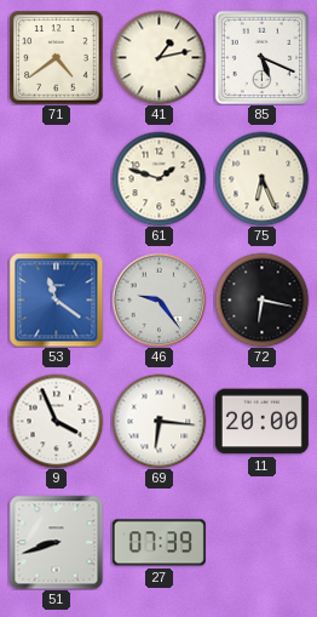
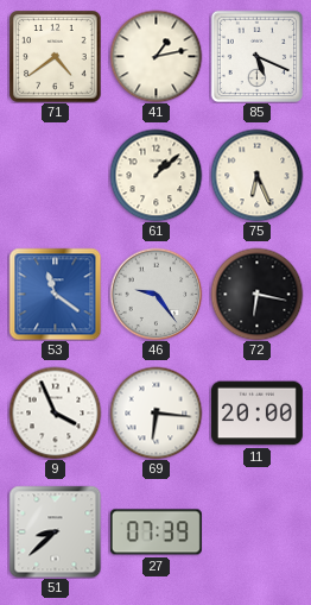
61: 1:48 -> 1:08 (155, 175)
51: 8:42 -> 8:38 (55, 531)
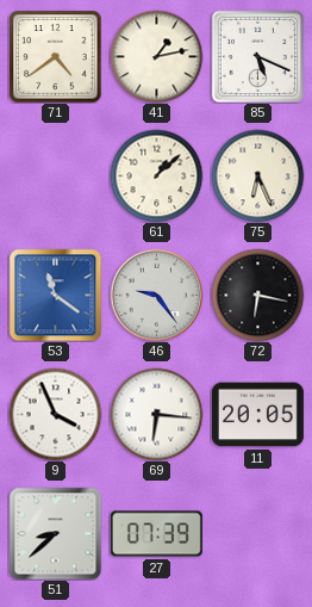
11: 20:00 -> 20:05 (257, 415)
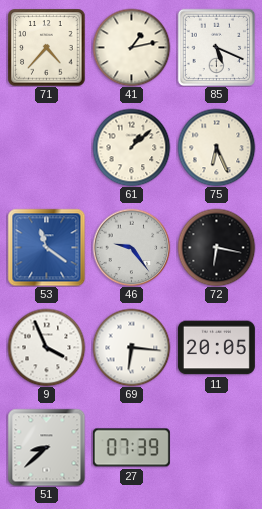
71: 4:39 -> 4:37 (46, 47)
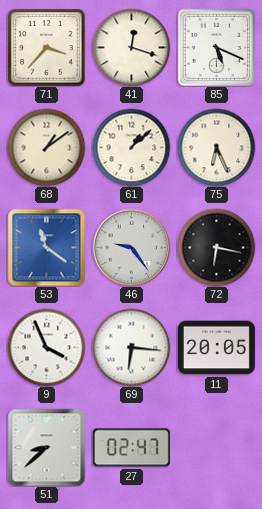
71: 4:37 -> 3:37 (46, 47)
41: 1:13 -> 12:18 (131, 47)
68: none -> 1:09 (46, 147)
27: 07:39 -> 02:47 (131, 448)
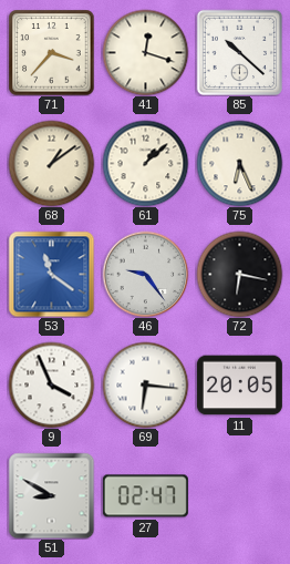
85: 5:19 -> 10:22 (239, 52)
51: 8:38 -> 8:50 (51, 495)
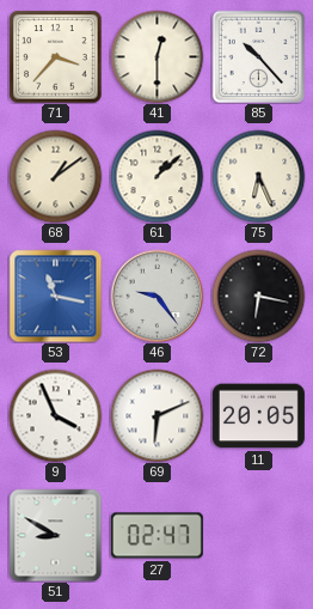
41: 12:18 -> 12:30 (156, 56)
85: 10:22 -> 10:23 (258, 56)
53: 11:21 -> 11:17 (55, 296)
69: 6:16 -> 6:11 (156, 415)
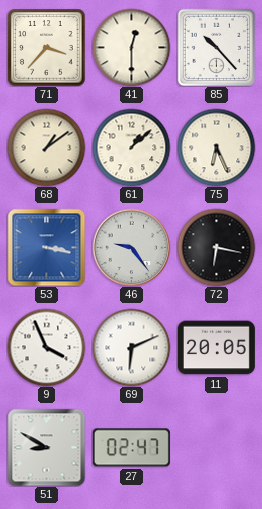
53: 11:17 -> 3:17 (46, 247)
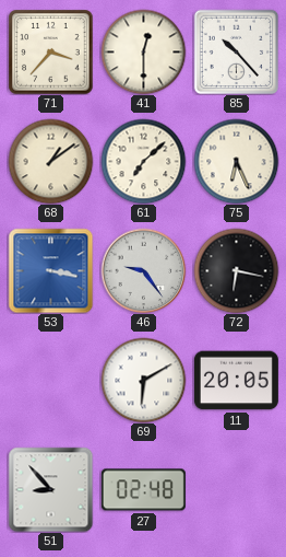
61: 1:08 -> 7:08 (143, 161)
9: 3:56 -> none (46, 347)
69: 6:11 -> 6:10 (143, 380)
51: 8:50 -> 8:53 (50, 489)
27: 02:47 -> 02:48 (143, 490)
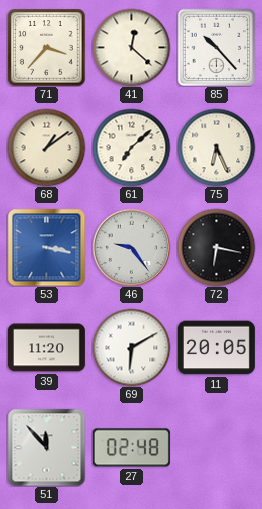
41: 12:30 -> 12:22 (131, 47)
39: none -> 11:20 (46, 348)
51: 8:53 -> 11:53 (46, 447)
